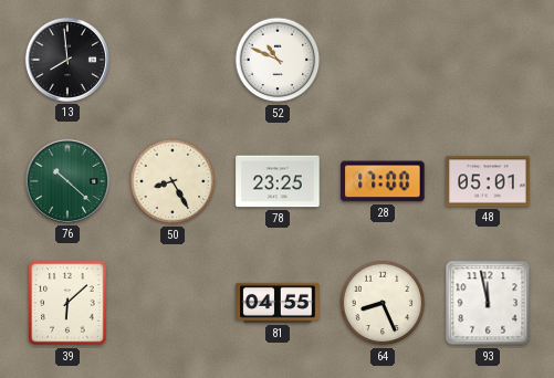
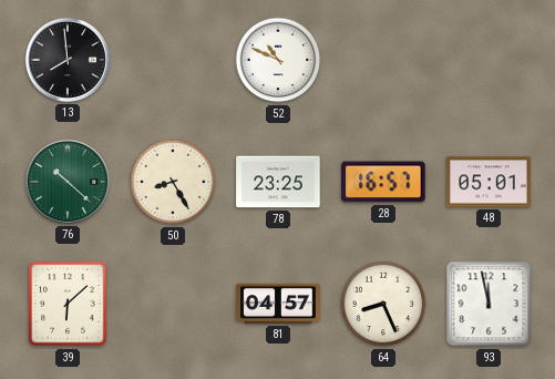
28: 17:00 -> 16:57 (383, 182)
81: 04:55 -> 04:57 (278, 304)
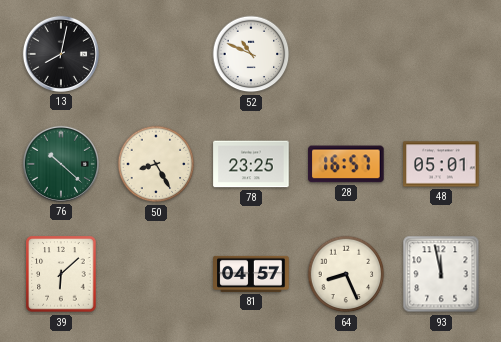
13: 7:59 -> 8:02 (61, 54)
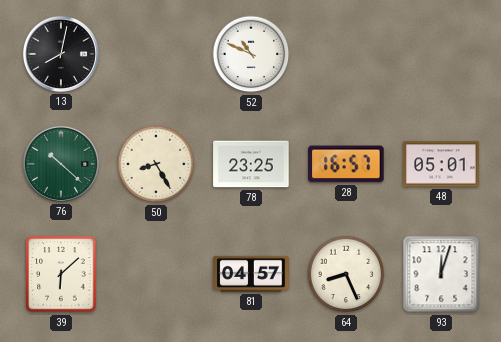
93: 11:58 -> 12:03 (441, 274)
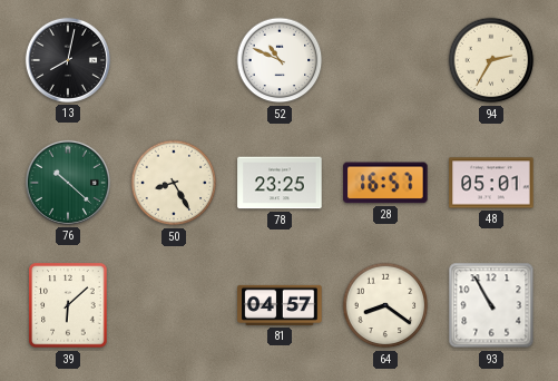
94: none -> 2:35 (491, 60)
64: 8:26 -> 8:21 (385, 305)
93: 12:03 -> 10:55 (491, 305)
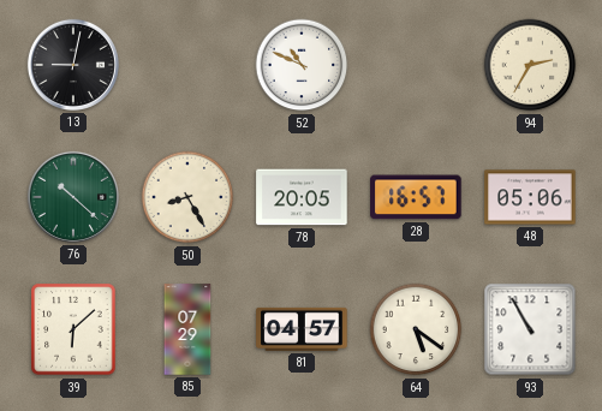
13: 8:02 -> 9:02 (73, 65)
78: 23:25 -> 20:05 (302, 197)
48: 05:01 -> 05:06 (530, 197)
85: none -> 07:29 (187, 329)
64: 8:21 -> 5:21 (416, 329)
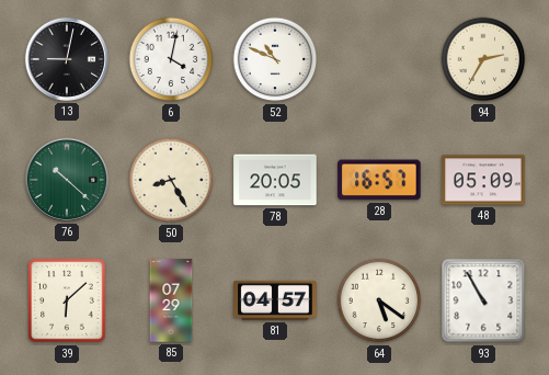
6: none -> 4:02 (171, 59)
48: 05:06 -> 05:09 (483, 180)
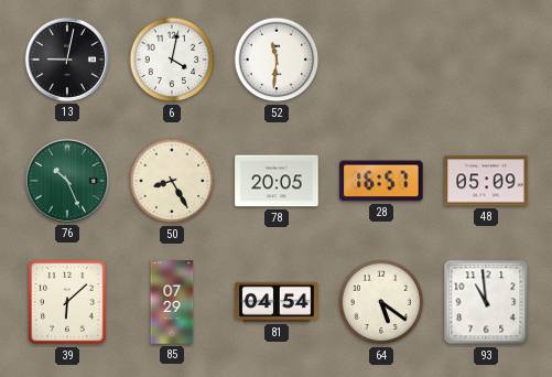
52: 10:49 -> 11:31 (277, 60)
94: 2:35 -> none (483, 59)
76: 10:22 -> 10:26 (67, 181)
81: 04:57 -> 04:54 (277, 302)
93: 10:55 -> 10:59 (486, 302)
